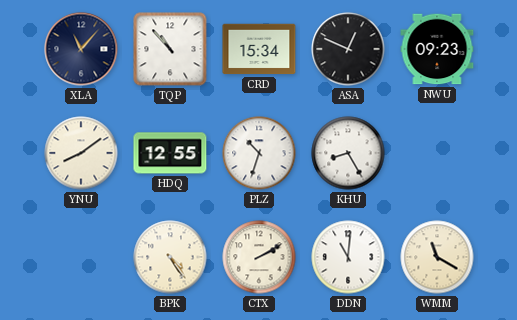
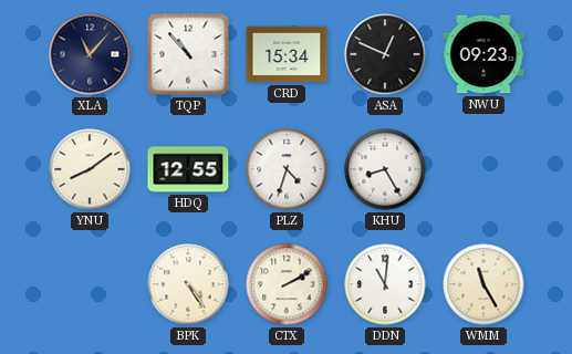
PLZ: 10:33 -> 4:33 (287, 169)
WMM: 11:20 -> 11:25 (483, 284)
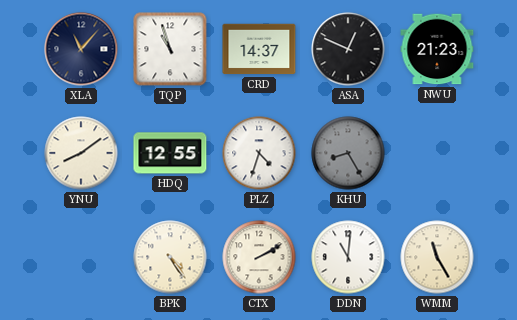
TQP: 10:53 -> 10:57 (170, 49)
CRD: 15:34 -> 14:37 (259, 49)
NWU: 09:23 -> 21:23 (437, 49)
KHU dial: white -> grey (348, 153)
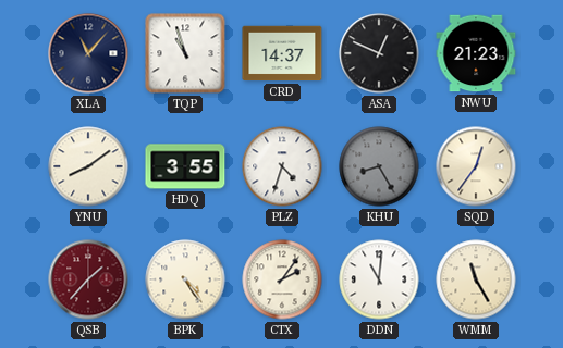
HDQ: 12:55 -> 3:55 (185, 166)
SQD: none -> 12:36 (476, 166)
QSB: none -> 1:37 (88, 279)
CTX: 2:10 -> 2:06 (282, 279)
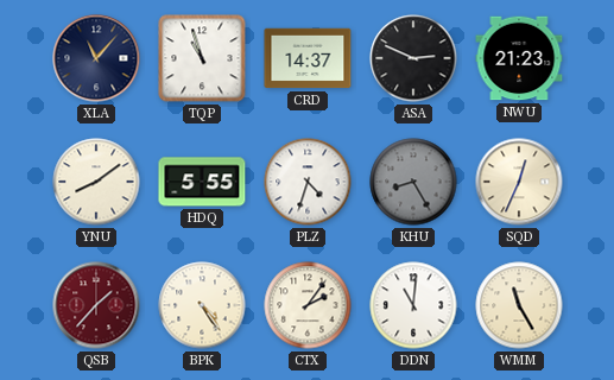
ASA: 12:49 -> 2:49 (413, 58)
HDQ: 3:55 -> 5:55 (202, 182)
SQD: 12:36 -> 12:34 (519, 182)
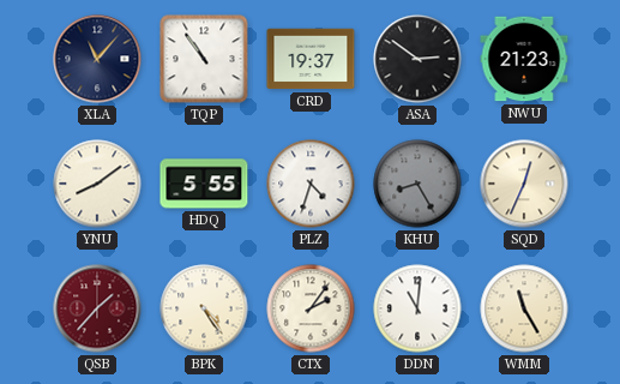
TQP: 10:57 -> 10:54 (204, 59)
CRD: 14:37 -> 19:37 (311, 59)
ASA: 2:49 -> 2:51 (417, 59)
